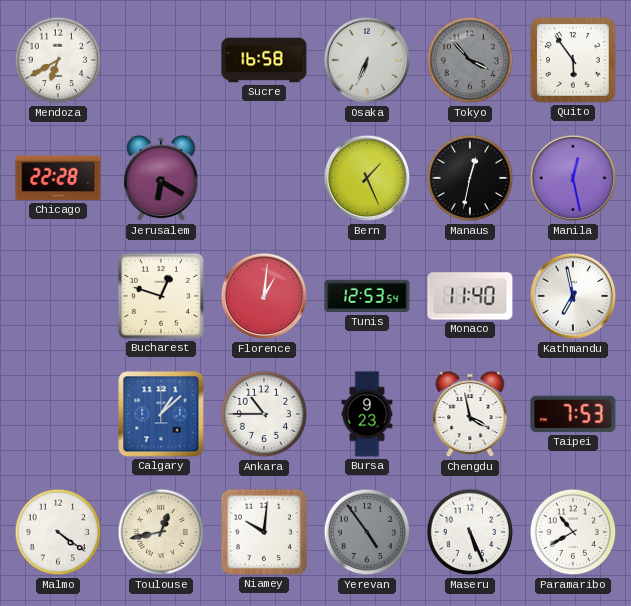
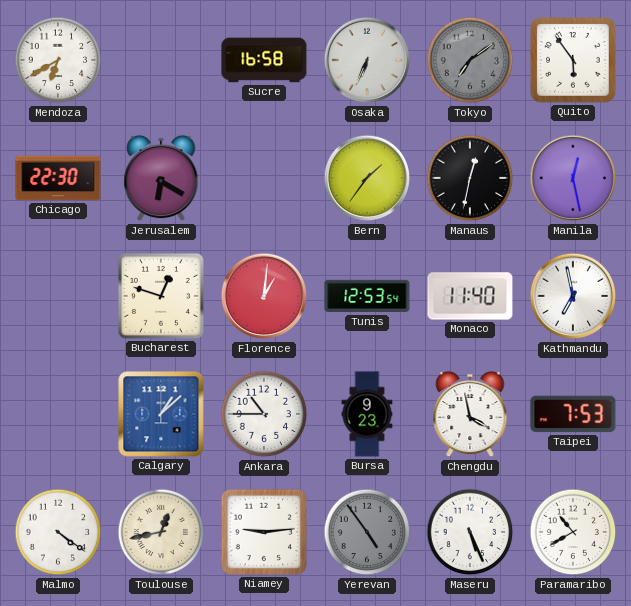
Tokyo: 3:53 -> 7:09 (470, 60)
Chicago: 22:28 -> 22:30 (58, 178)
Bern: 1:26 -> 1:36 (367, 178)
Niamey: 10:01 -> 9:14 (264, 532)
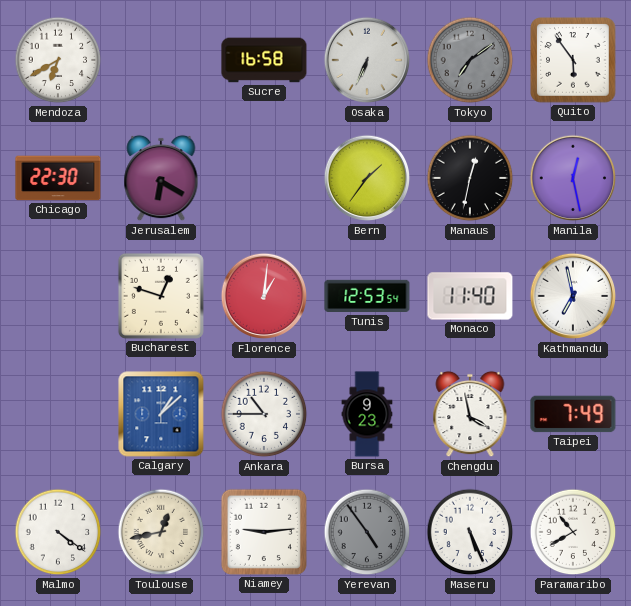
Taipei: 7:53 -> 7:49 (573, 414)
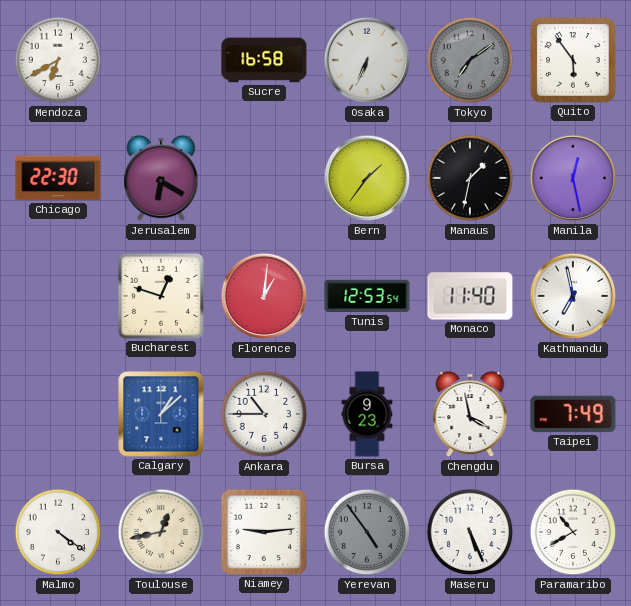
Manaus: 12:32 -> 1:32 (470, 178)
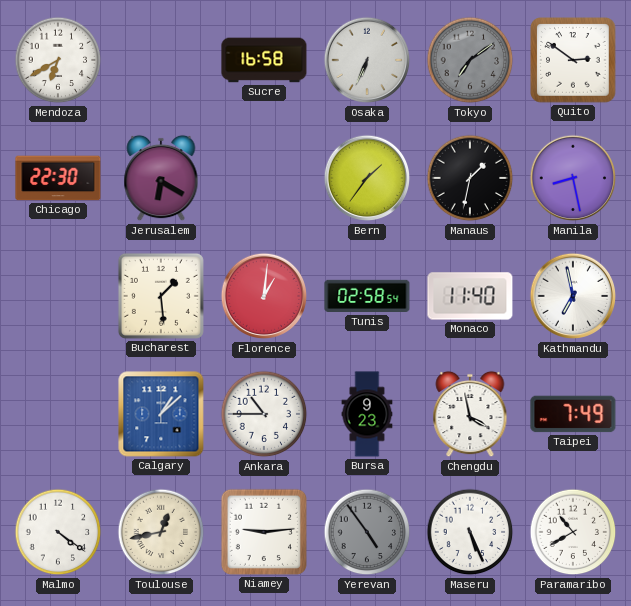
Quito: 5:54 -> 2:51 (573, 60)
Manila: 12:28 -> 8:28 (573, 178)
Bucharest: 12:48 -> 1:29 (161, 296)
Tunis: 12:53 -> 02:58 (367, 296)
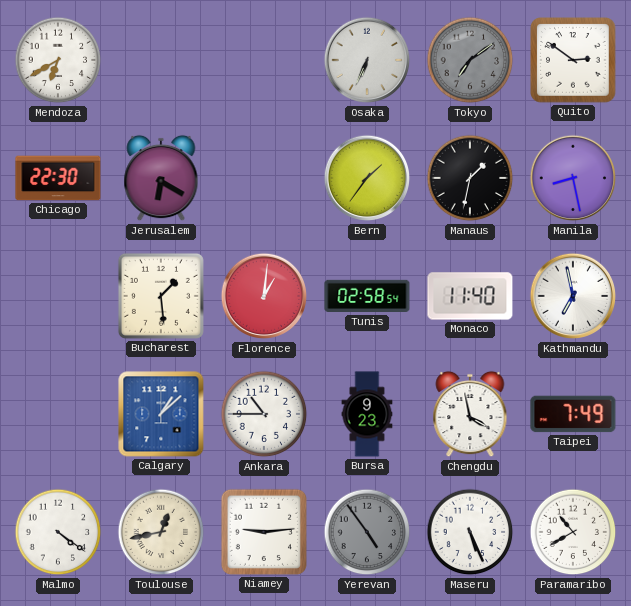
Sucre: 16:58 -> none (264, 60)
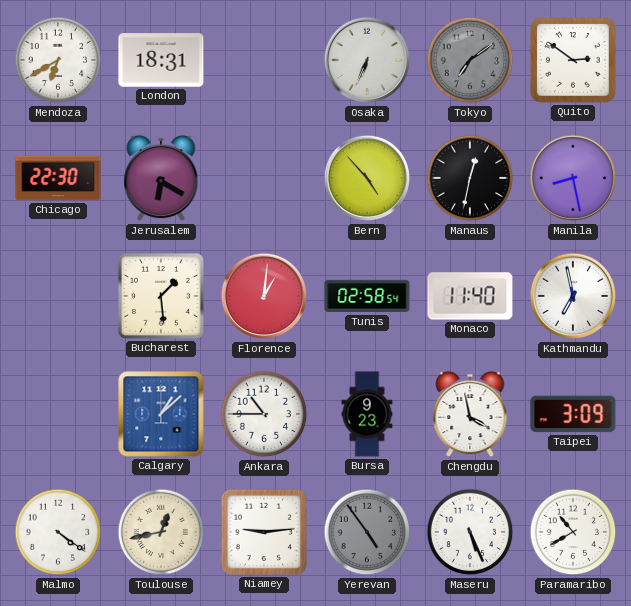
London: none -> 18:31 (161, 60)
Bern: 1:36 -> 4:53 (367, 178)
Manaus: 1:32 -> 12:32 (470, 178)
Taipei: 7:49 -> 3:09 (573, 414)
